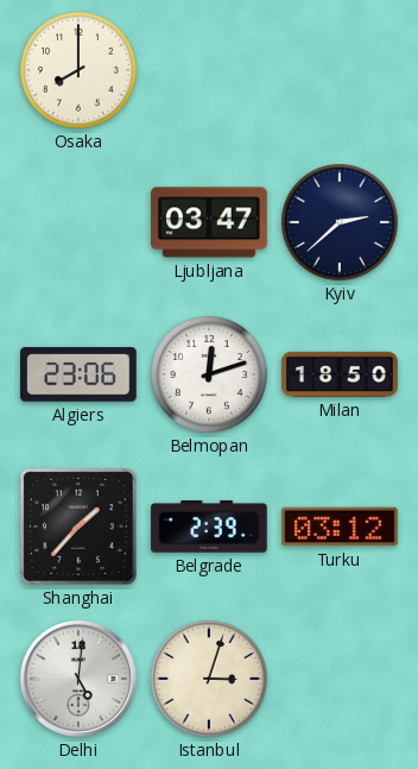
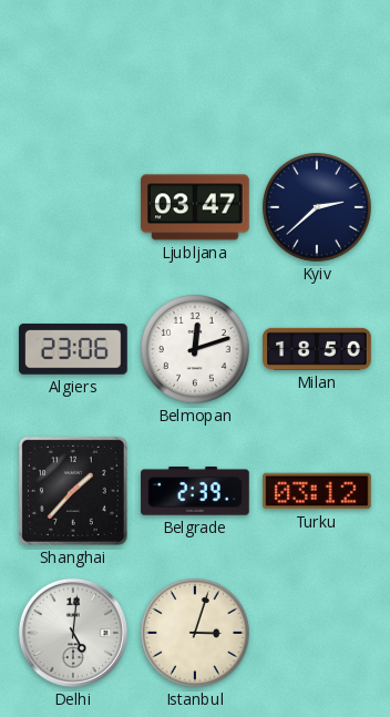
Osaka: 8:00 -> none (80, 71)
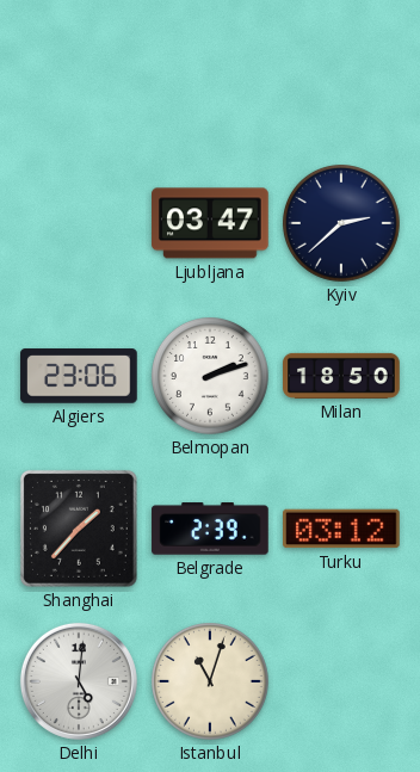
Belmopan: 12:12 -> 2:12 (211, 377)
Istanbul: 3:03 -> 11:03 (211, 683)
